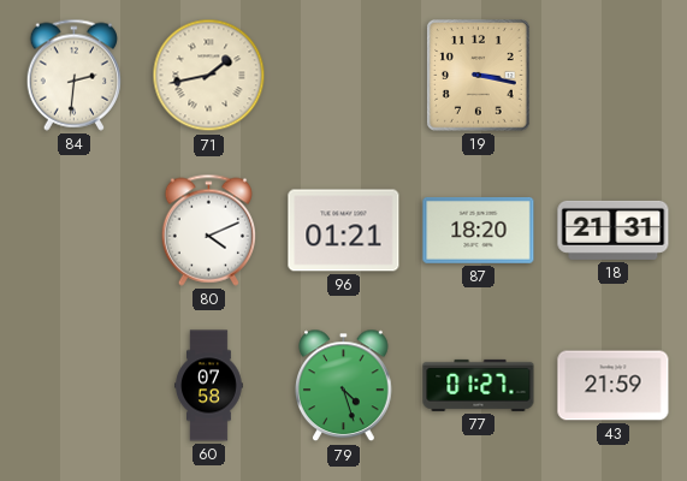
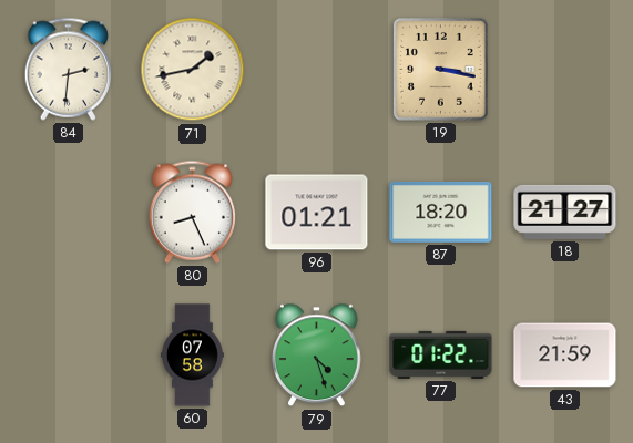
80: 4:11 -> 8:26 (192, 212)
18: 21:31 -> 21:27 (565, 212)
77: 01:27 -> 01:22 (441, 354)
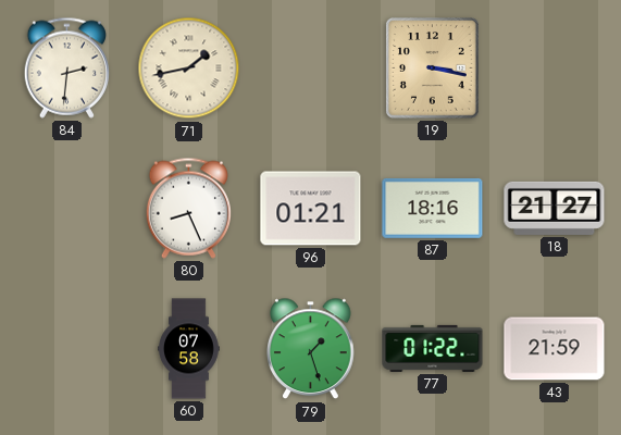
87: 18:20 -> 18:16 (433, 208)
79: 4:27 -> 1:27 (311, 349)
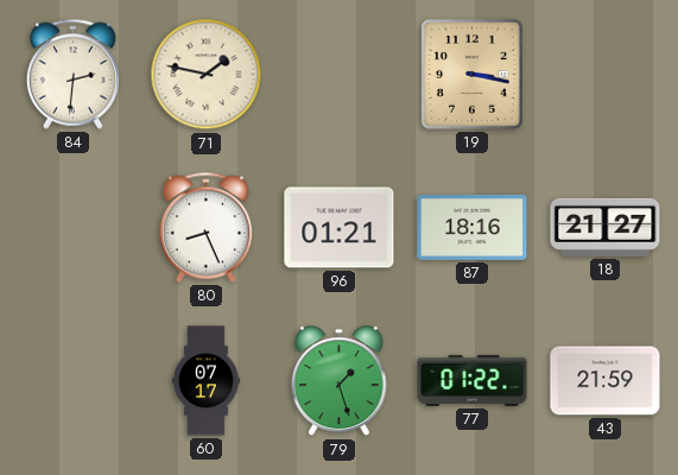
71: 1:43 -> 1:47 (207, 75)
60: 07:58 -> 07:17 (207, 381)
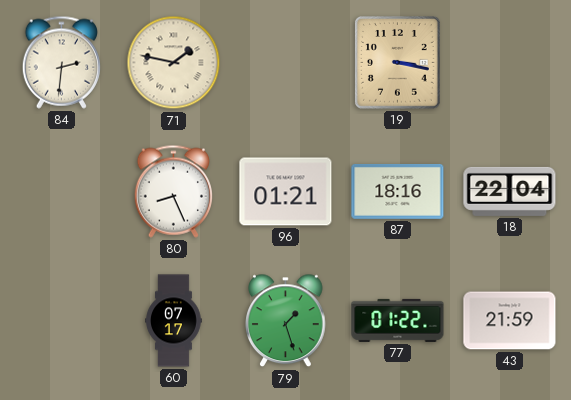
18: 21:27 -> 22:04 (510, 191)
